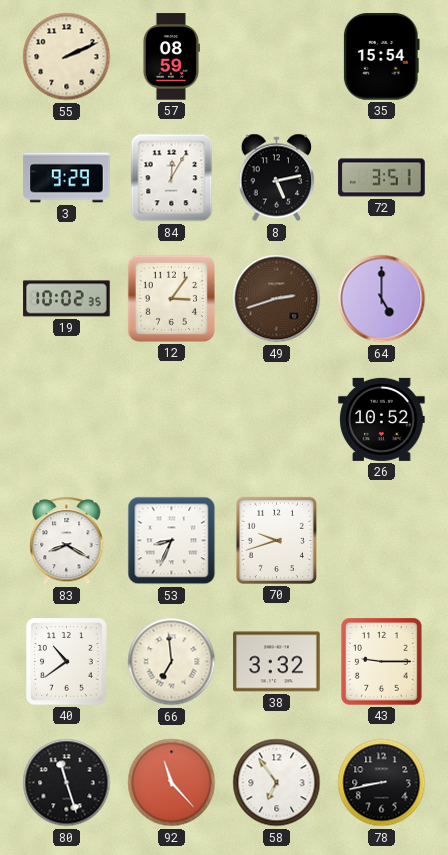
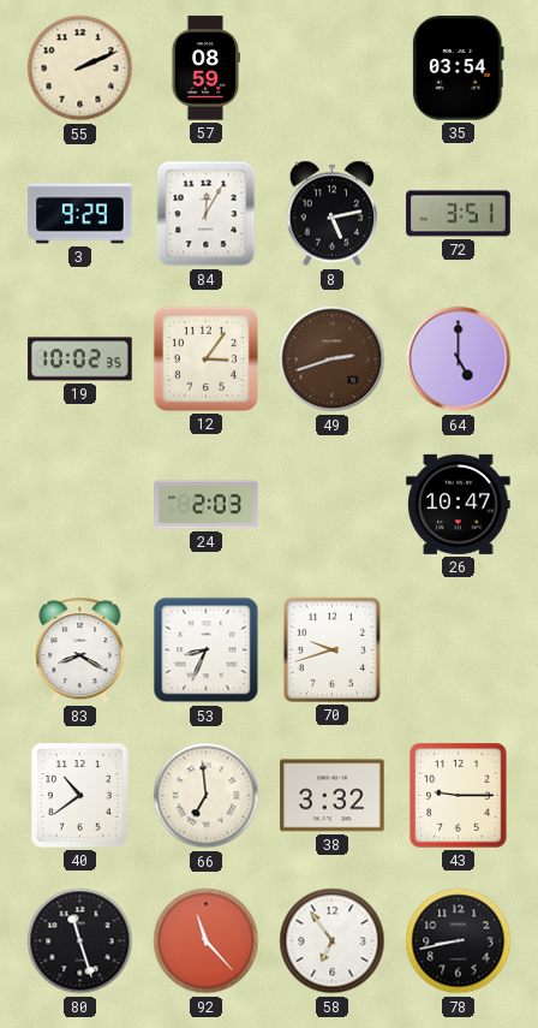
35: 15:54 -> 03:54 (458, 69)
24: none -> 2:03 (207, 505)
26: 10:52 -> 10:47 (459, 504)
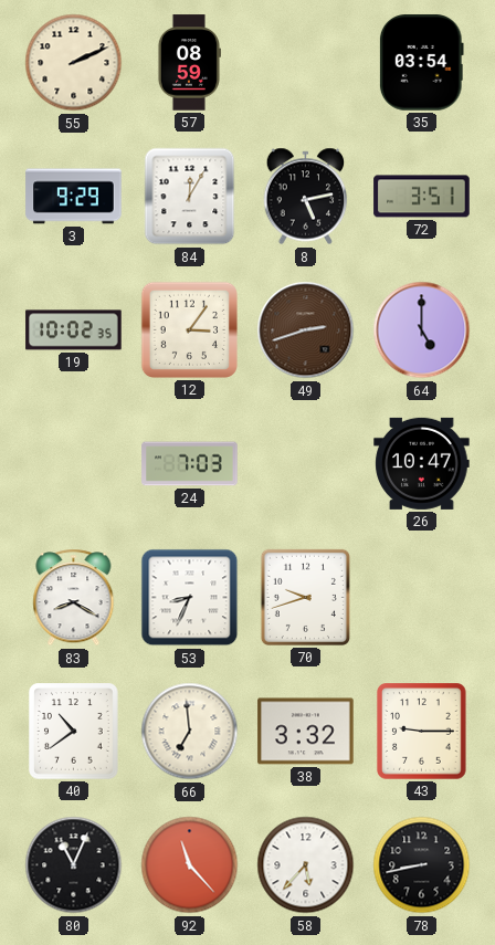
24: 2:03 -> 7:03 (190, 464)
80: 11:27 -> 11:04 (74, 865)
58: 6:54 -> 5:37 (306, 865)
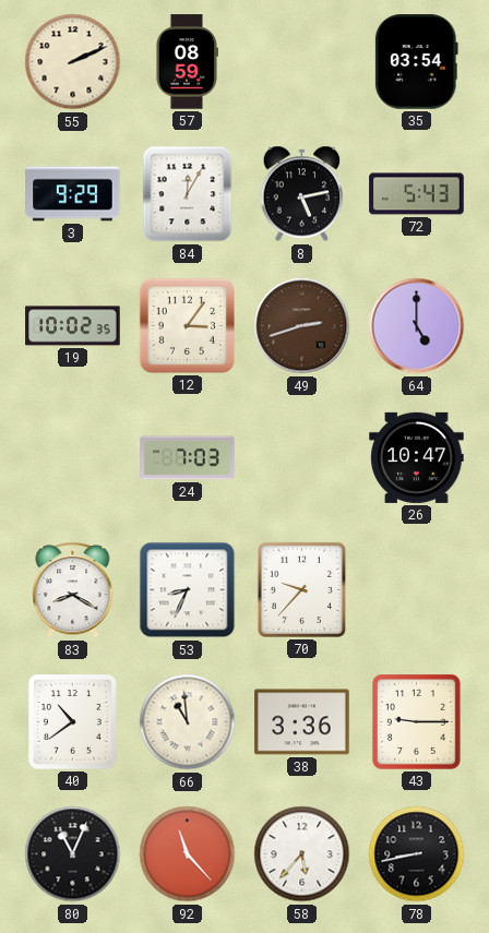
72: 3:51 -> 5:43 (417, 194)
70: 9:42 -> 9:37 (301, 589)
66: 6:59 -> 10:59 (188, 722)
38: 3:32 -> 3:36 (302, 722)
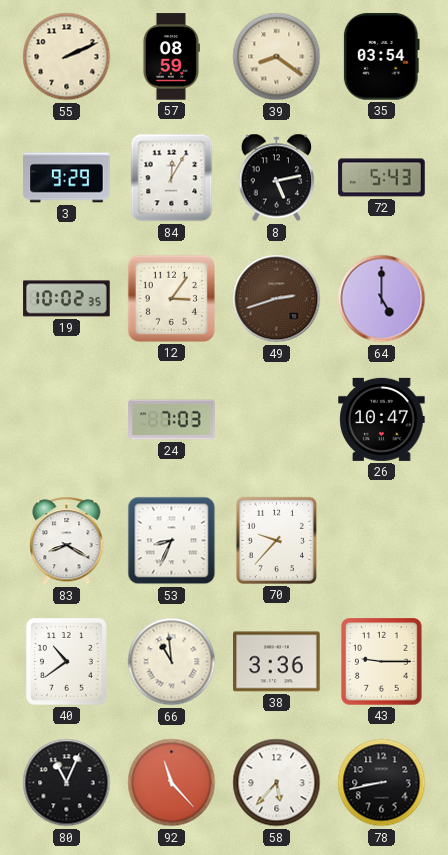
39: none -> 8:21 (277, 57)
